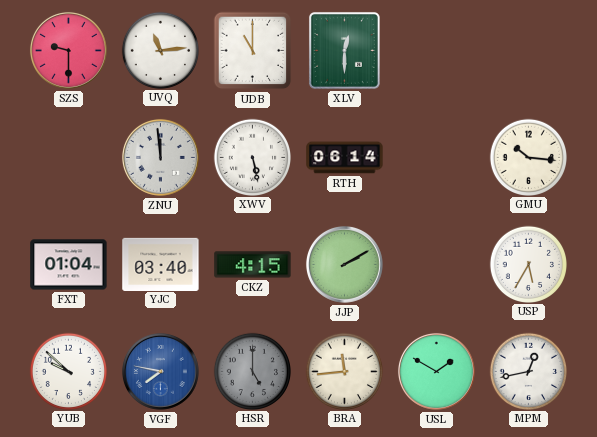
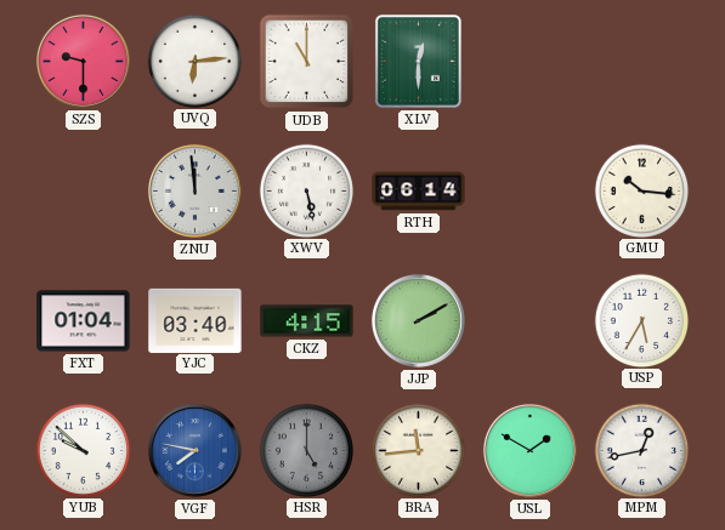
UVQ: 11:14 -> 6:14 (194, 61)
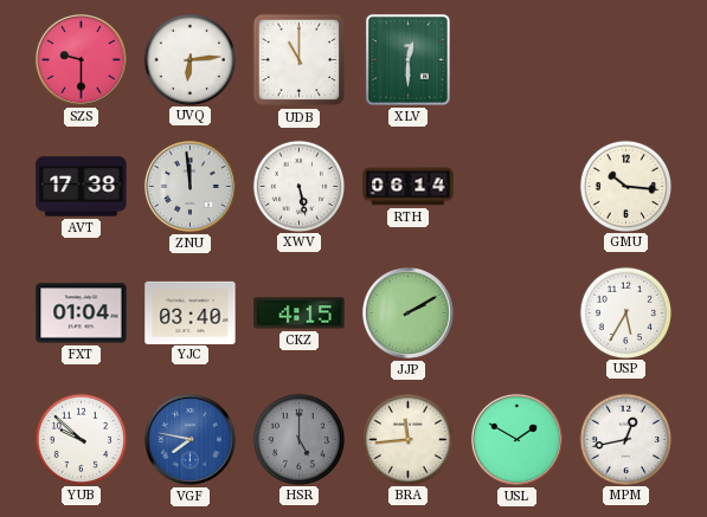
AVT: none -> 17:38 (82, 187)
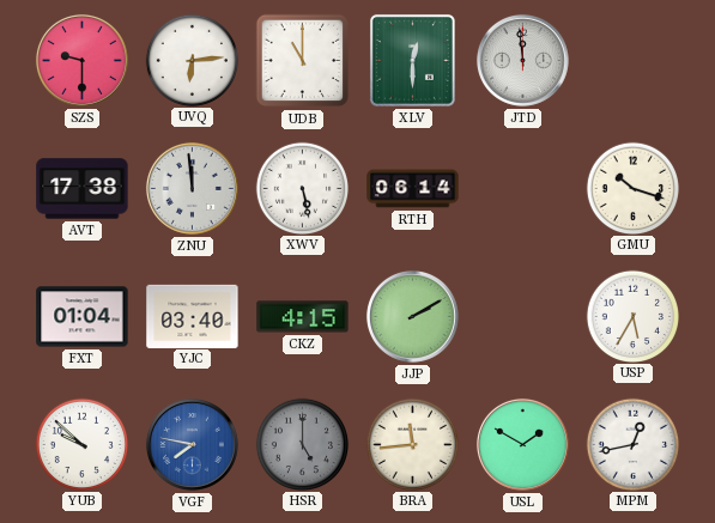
JTD: none -> 11:59 (522, 60)
GMU: 10:16 -> 10:18 (632, 188)
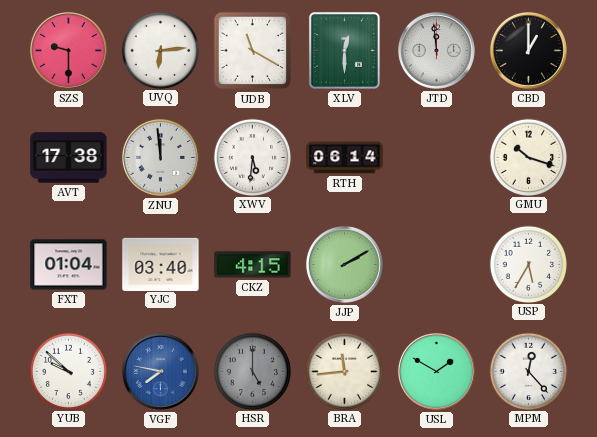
UDB: 11:00 -> 11:20 (253, 51)
CBD: none -> 1:00 (528, 50)
XWV: 5:28 -> 5:31 (252, 157)
MPM: 12:43 -> 12:23 (528, 371)
